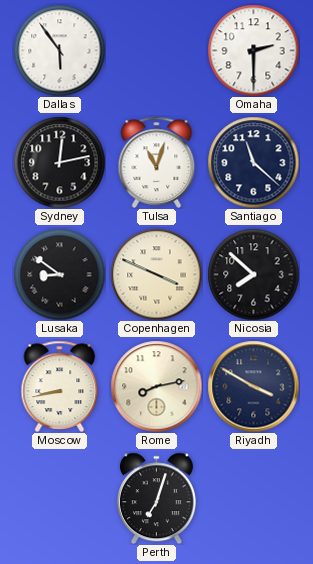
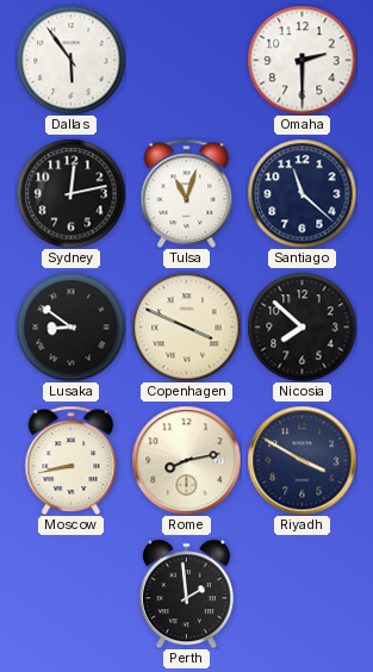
Perth: 7:03 -> 1:59 (186, 593)
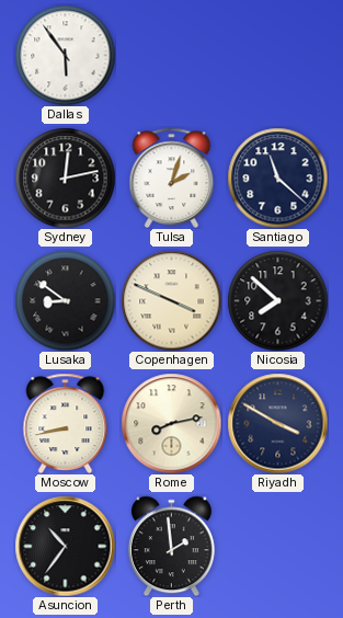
Omaha: 2:30 -> none (301, 60)
Tulsa: 11:03 -> 2:03 (172, 178)
Asuncion: none -> 10:36 (65, 546)
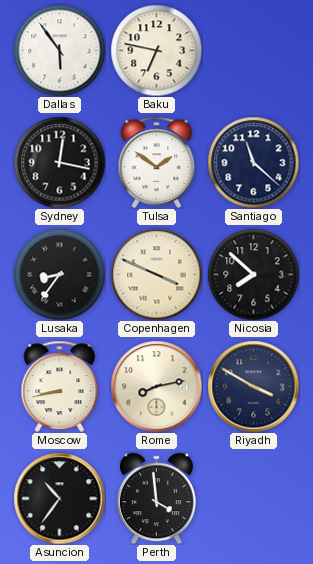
Baku: none -> 6:47 (156, 50)
Sydney: 12:13 -> 12:17 (59, 162)
Tulsa: 2:03 -> 1:51 (157, 162)
Lusaka: 8:51 -> 8:36 (59, 274)
Perth: 1:59 -> 3:59 (156, 498)
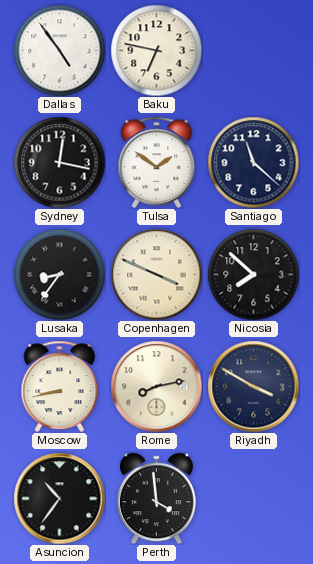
Dallas: 5:54 -> 4:54 (59, 50)
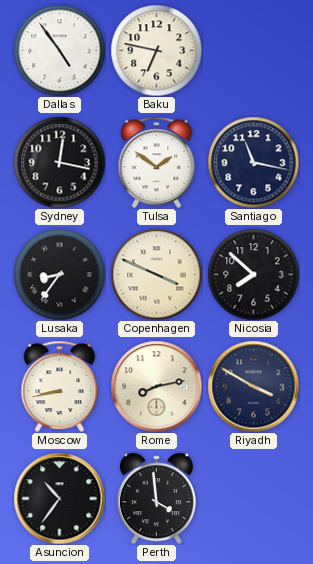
Santiago: 11:22 -> 11:17 (253, 162)
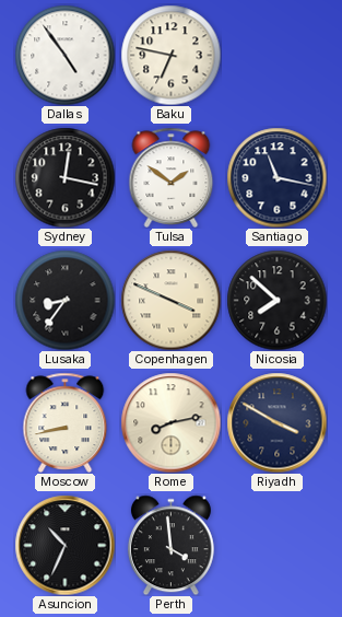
Asuncion: 10:36 -> 10:34 (64, 545)
